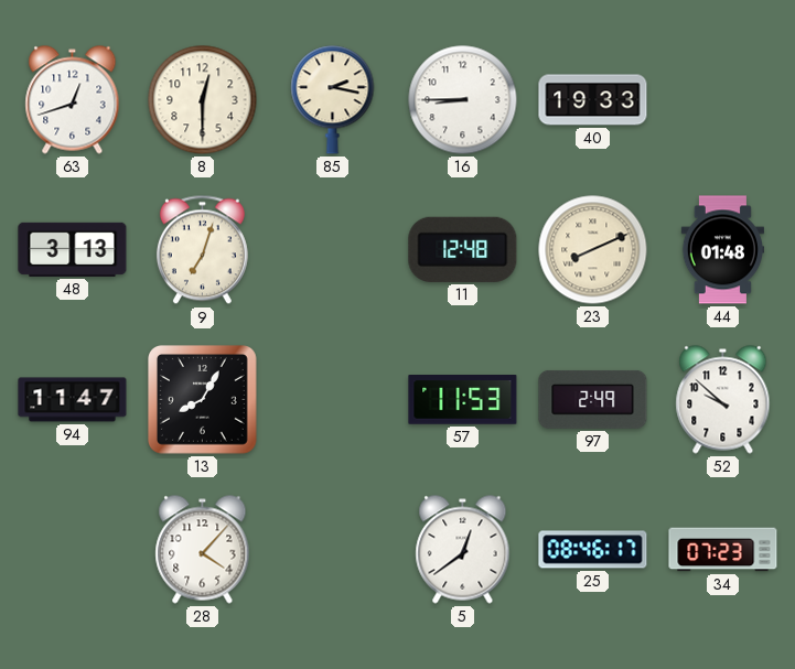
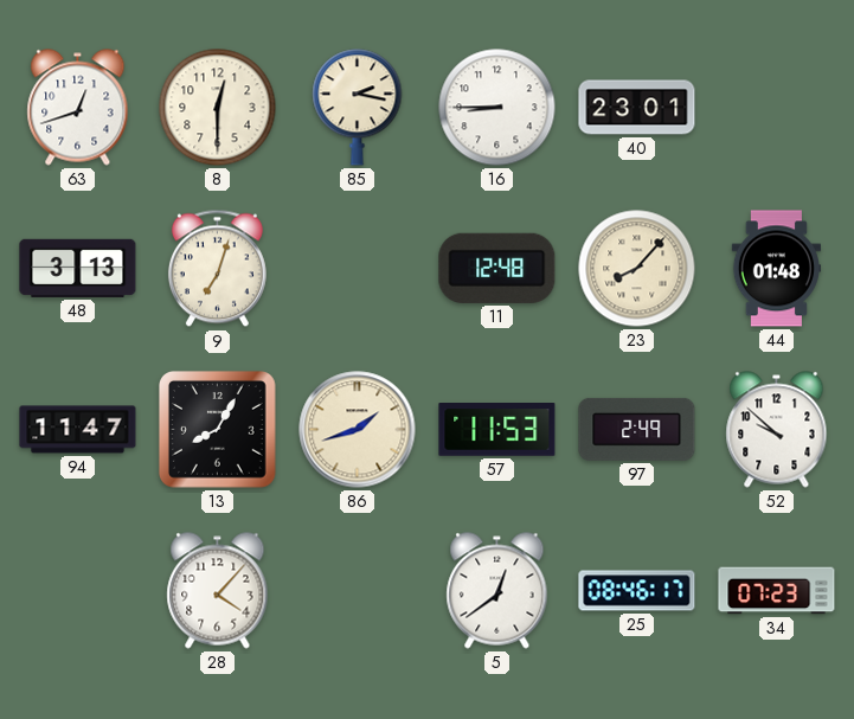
40: 19:33 -> 23:01 (637, 108)
23: 8:11 -> 8:07 (637, 269)
86: none -> 1:42 (358, 430)
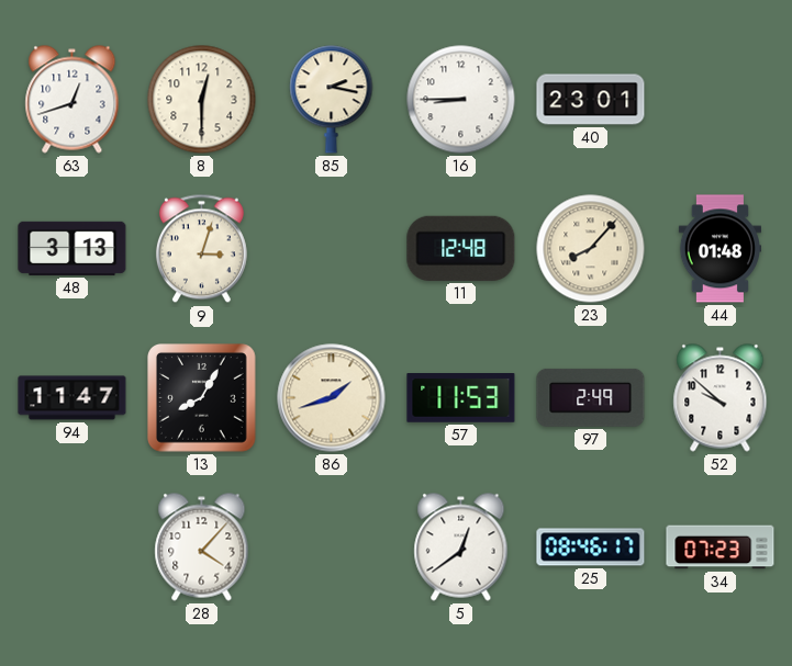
9: 7:03 -> 3:03 (201, 249)
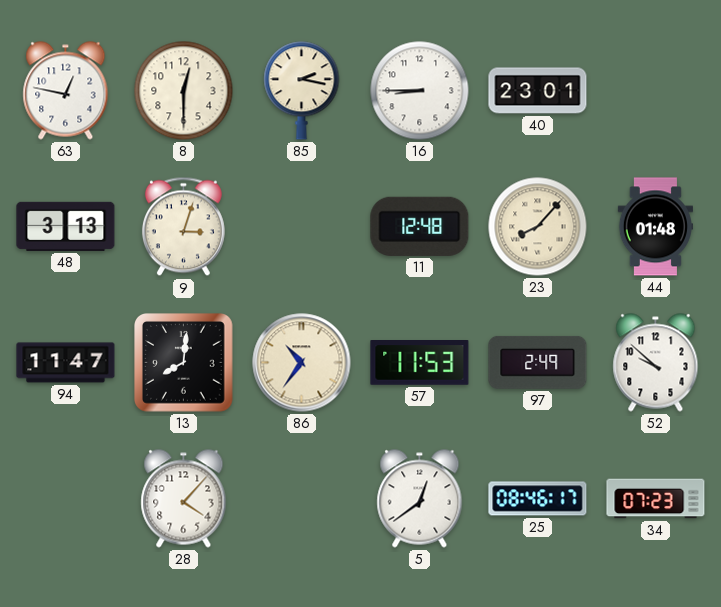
63: 12:42 -> 12:47 (66, 91)
13: 8:05 -> 8:01 (184, 363)
86: 1:42 -> 10:36 (302, 363)
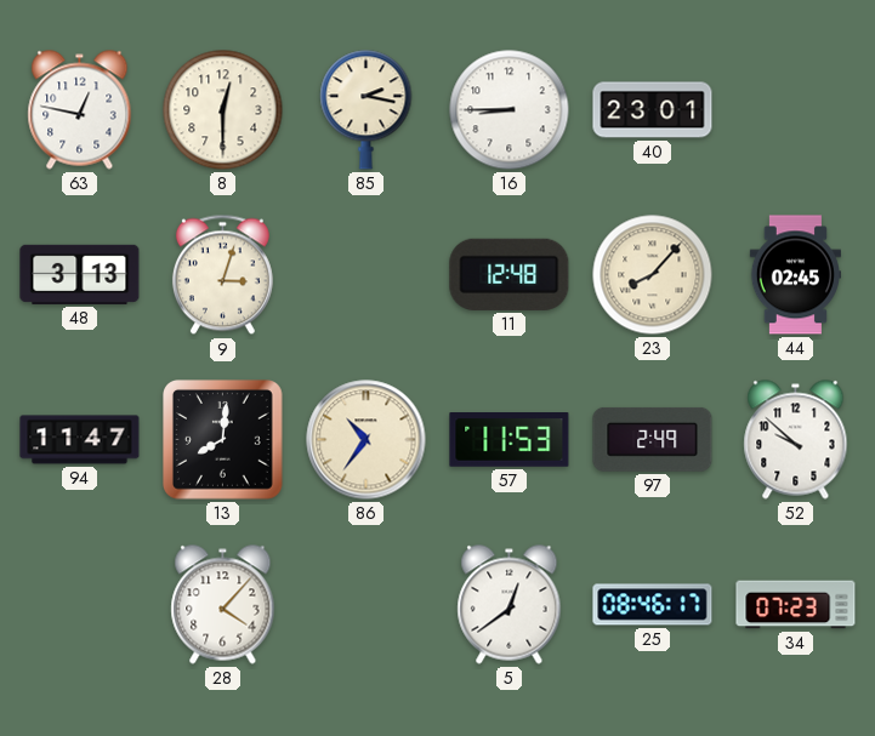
44: 01:48 -> 02:45 (795, 275)
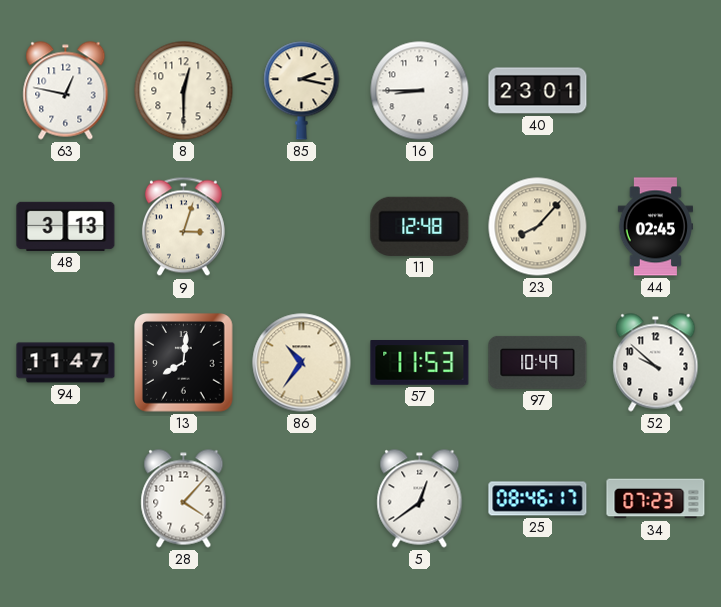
97: 2:49 -> 10:49 (538, 362)
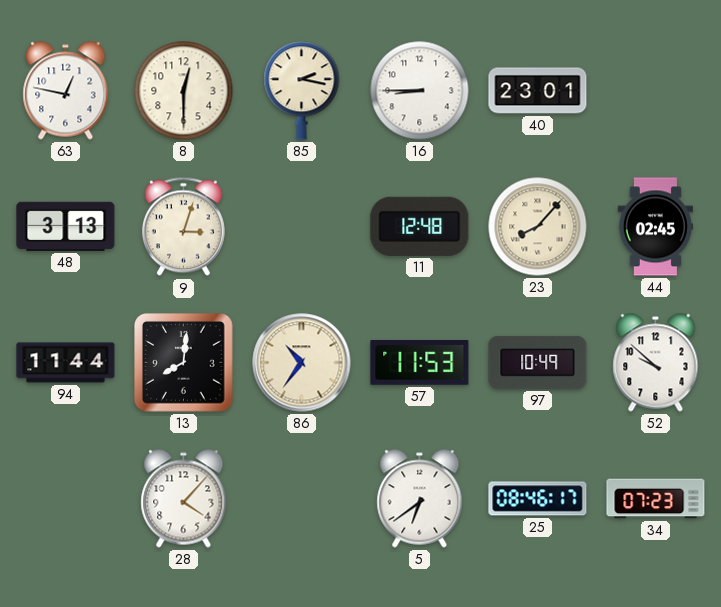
94: 11:47 -> 11:44 (66, 363)
5: 12:39 -> 6:39 (420, 499)
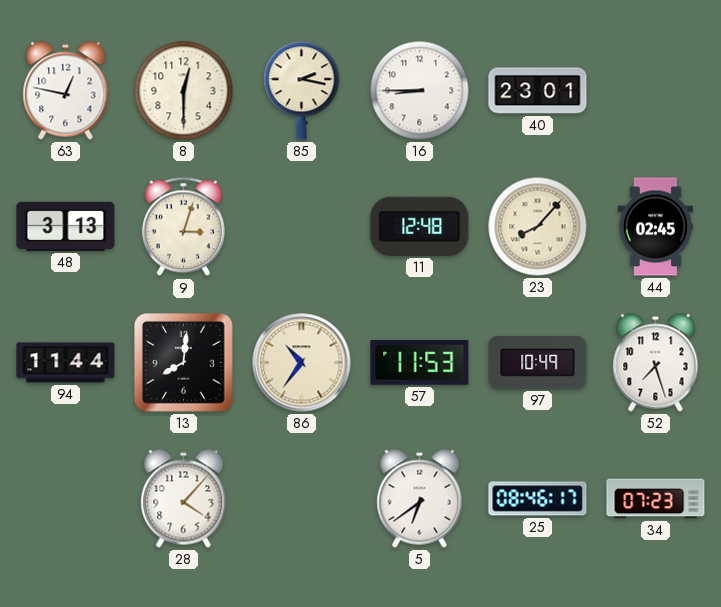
52: 9:52 -> 7:27 (656, 363)
